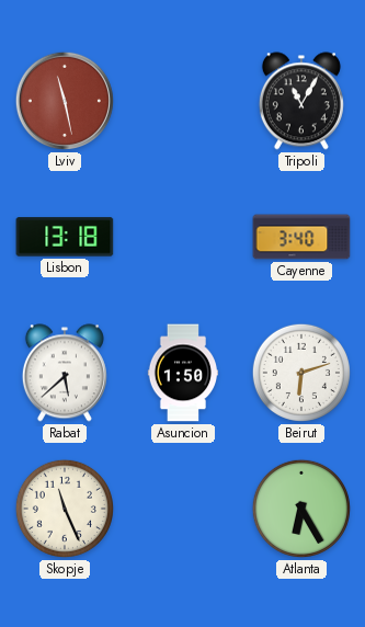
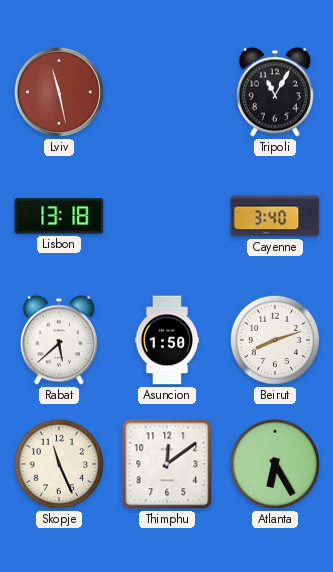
Beirut: 6:12 -> 8:12 (275, 340)
Thimphu: none -> 12:09 (167, 464)
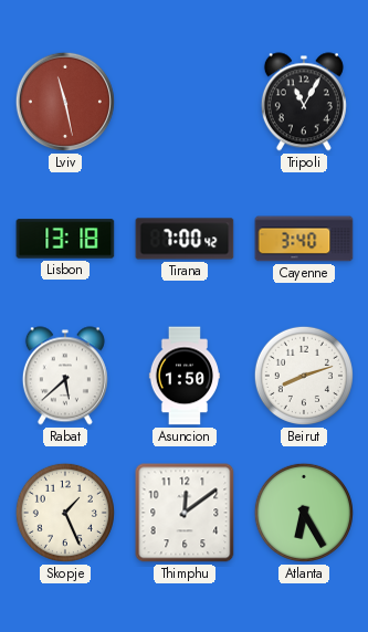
Tirana: none -> 7:00 (185, 239)
Skopje: 11:26 -> 1:26 (65, 513)
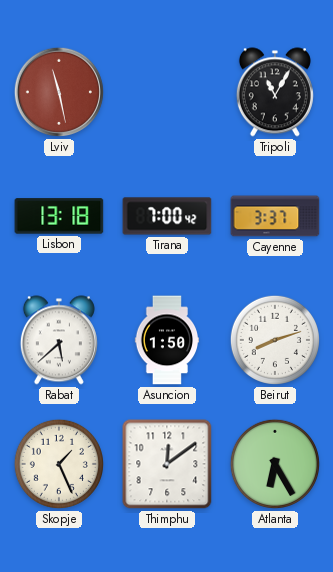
Cayenne: 3:40 -> 3:37 (275, 216)
